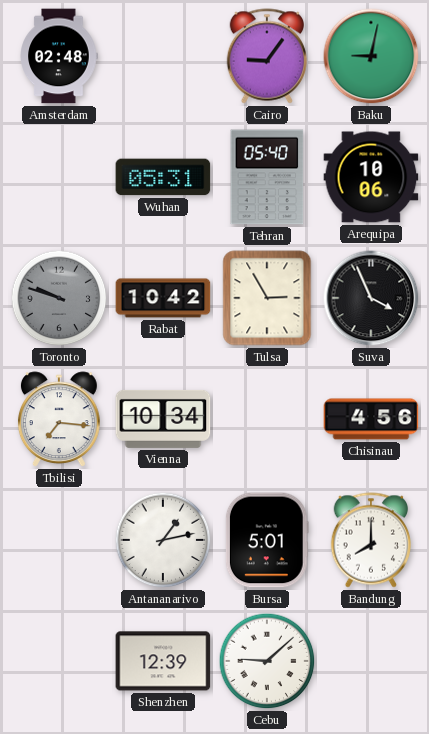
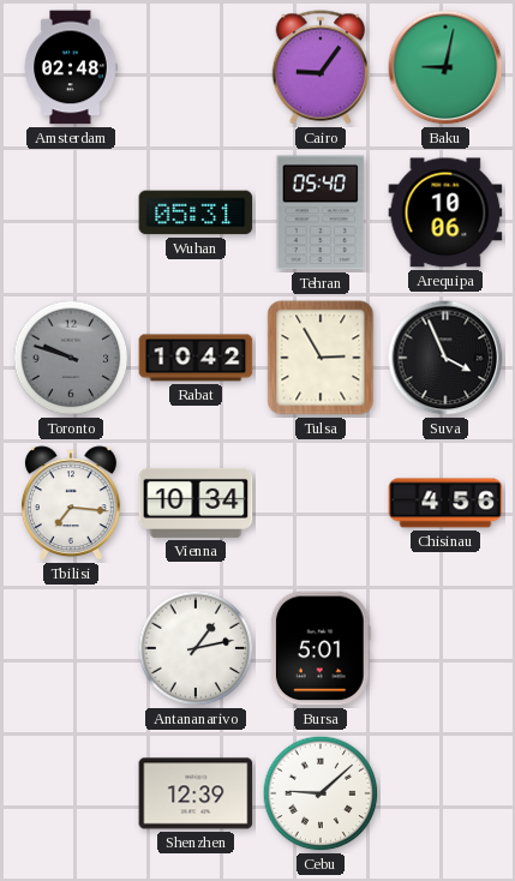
Bandung: 8:00 -> none (371, 540)
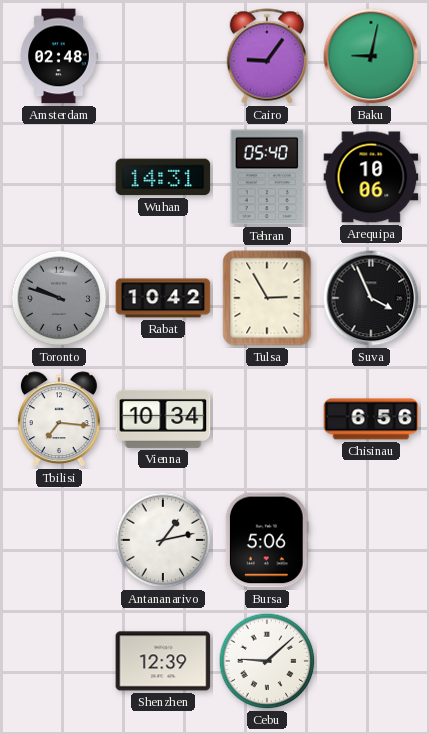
Wuhan: 05:31 -> 14:31 (163, 177)
Chisinau: 4:56 -> 6:56 (371, 419)
Bursa: 5:01 -> 5:06 (267, 540)
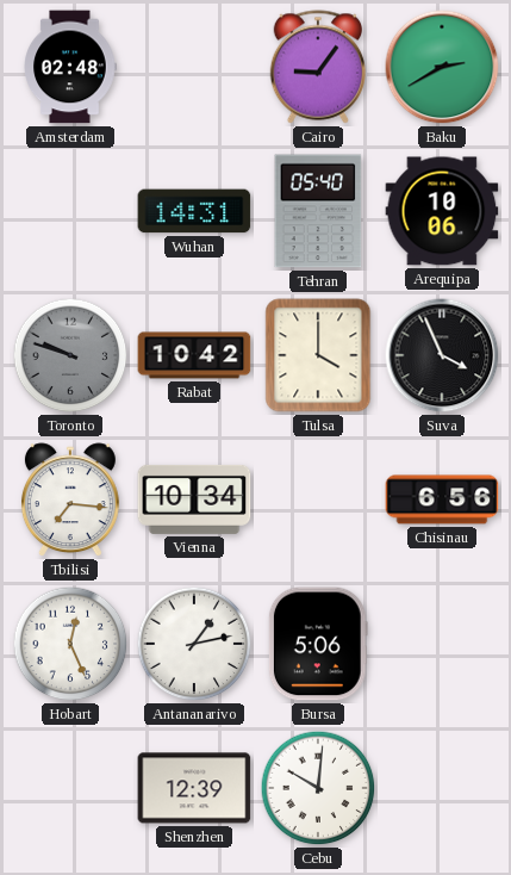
Baku: 9:02 -> 2:40 (442, 67)
Tulsa: 2:55 -> 4:00 (318, 355)
Hobart: none -> 12:26 (70, 644)
Cebu: 9:08 -> 10:01 (318, 788)
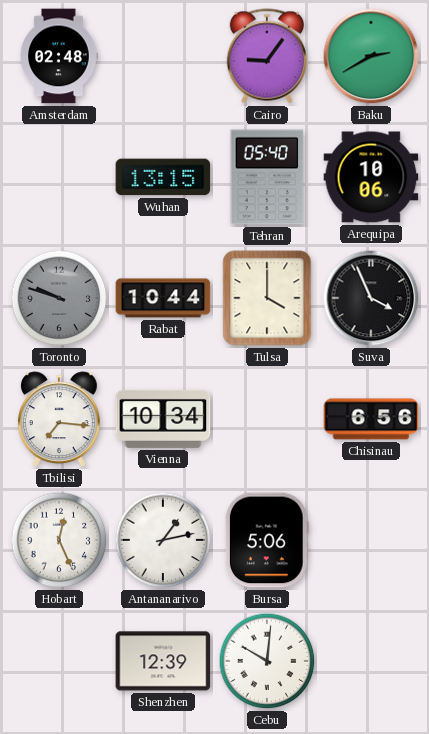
Wuhan: 14:31 -> 13:15 (163, 177)
Rabat: 10:42 -> 10:44 (163, 298)
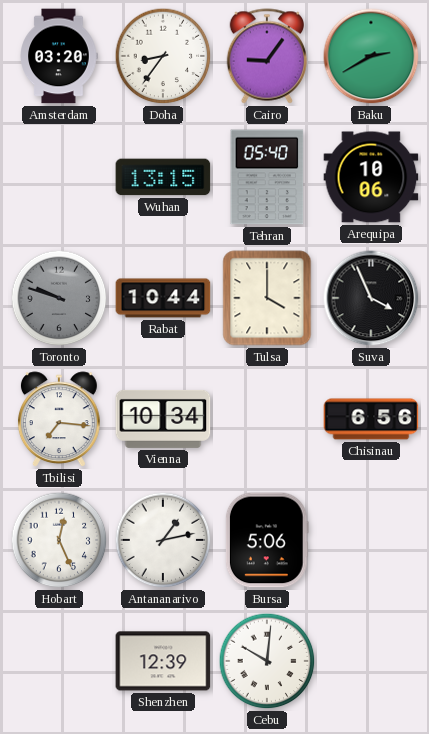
Amsterdam: 02:48 -> 03:20 (59, 56)
Doha: none -> 8:36 (163, 56)
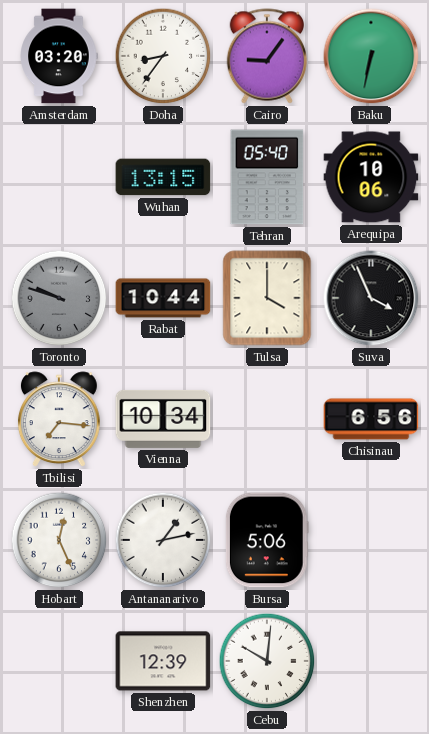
Baku: 2:40 -> 6:32 (371, 56)
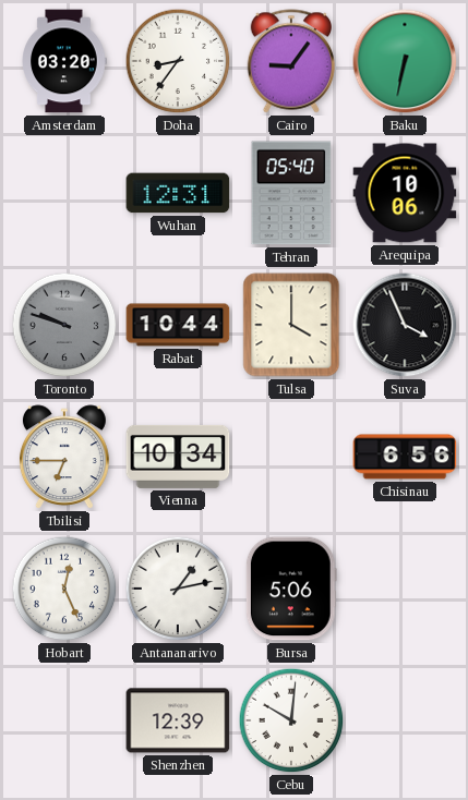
Wuhan: 13:15 -> 12:31 (178, 193)
Tbilisi: 7:16 -> 6:45 (64, 458)
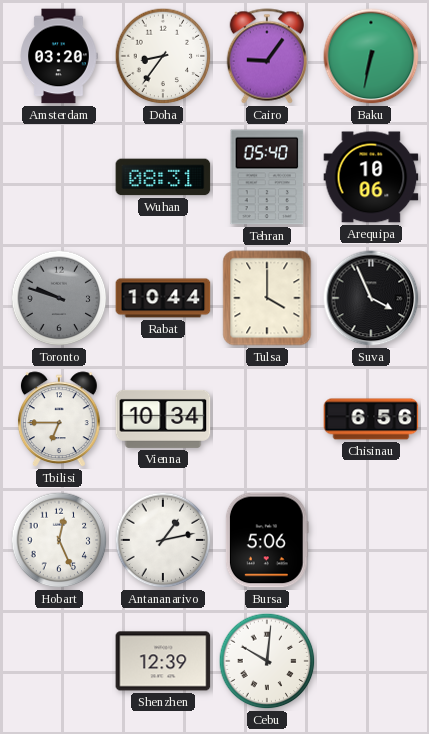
Wuhan: 12:31 -> 08:31 (163, 177)
